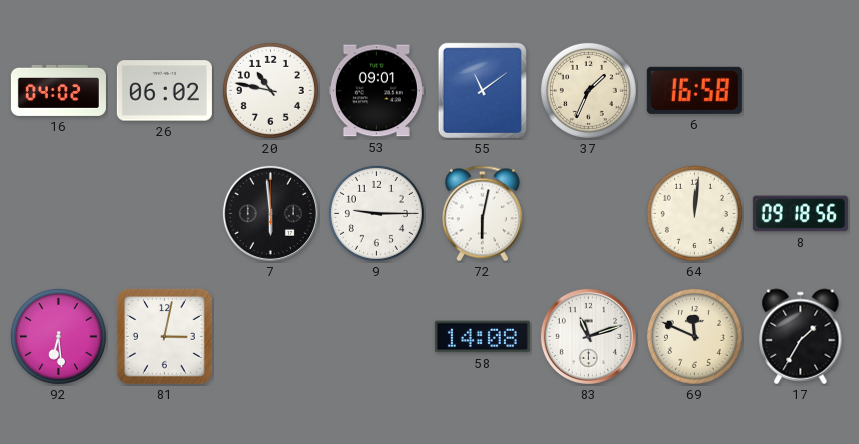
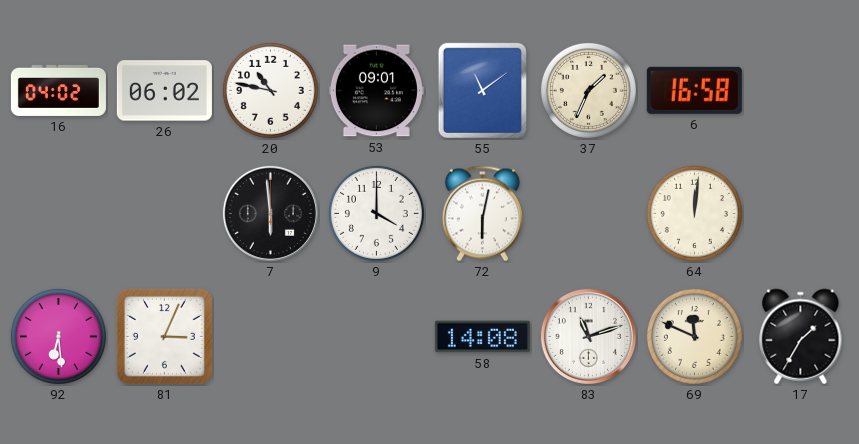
9: 9:15 -> 4:00 (376, 213)
8: 09:18 -> none (800, 214)
81: 3:02 -> 3:04 (164, 336)
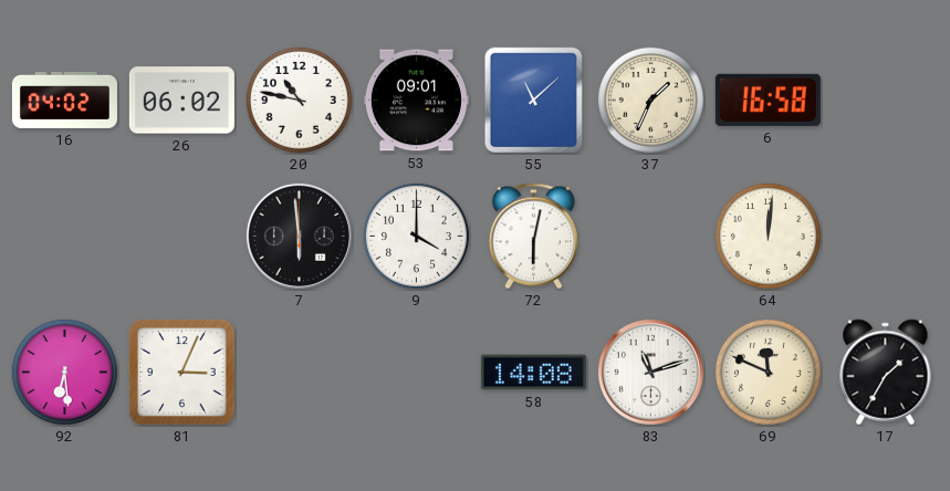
55: 11:09 -> 11:08 (533, 100)
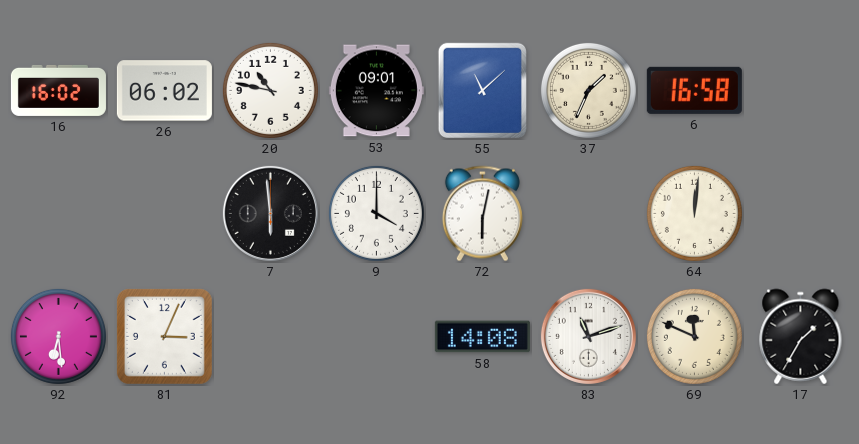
16: 04:02 -> 16:02 (58, 90)
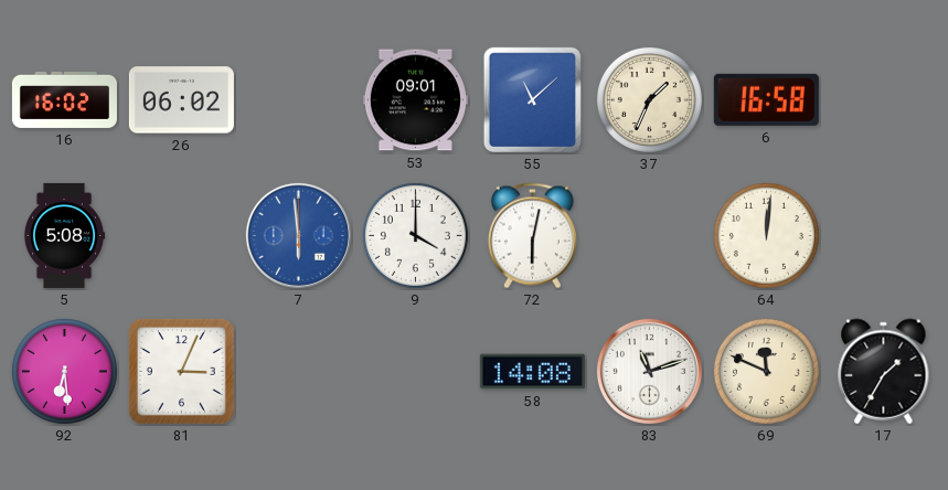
20: 10:47 -> none (270, 90)
5: none -> 5:08 (64, 235)
7 dial: black -> blue (298, 235)
